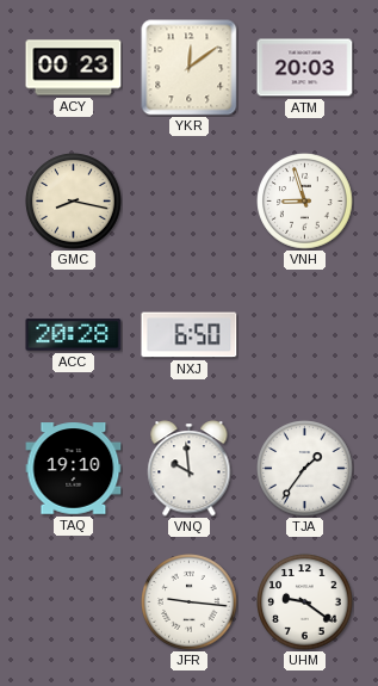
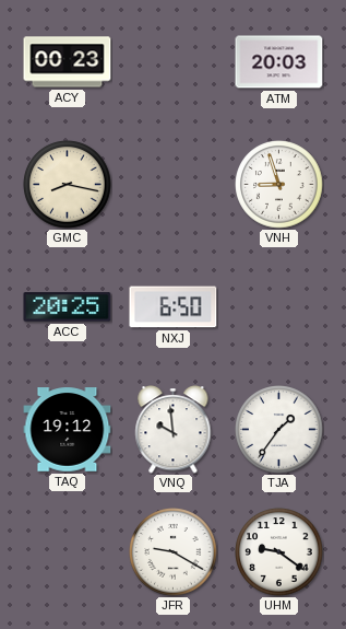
YKR: 12:09 -> none (190, 68)
ACC: 20:28 -> 20:25 (68, 307)
TAQ: 19:10 -> 19:12 (68, 430)
JFR: 9:16 -> 9:20 (174, 552)
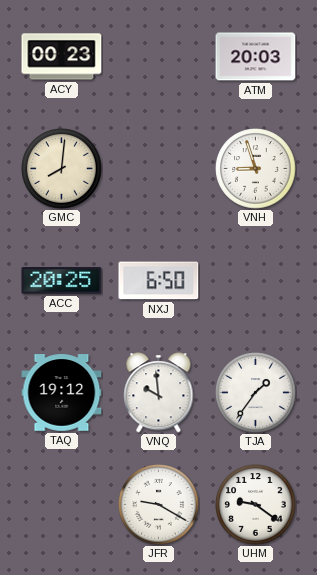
GMC: 8:17 -> 8:01 (62, 169)
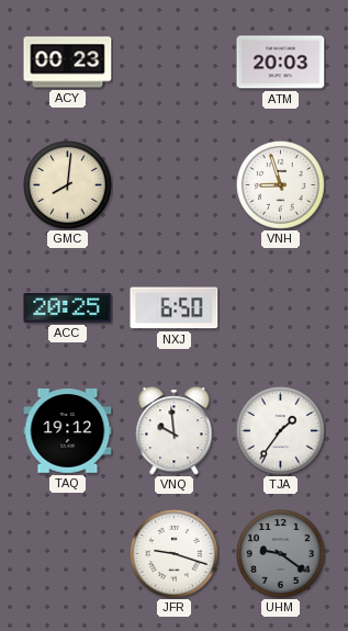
JFR: 9:20 -> 9:18 (175, 554)
UHM dial: white -> grey (281, 554)
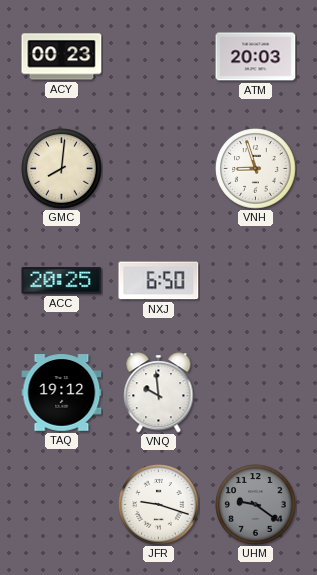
TJA: 1:36 -> none (281, 431)
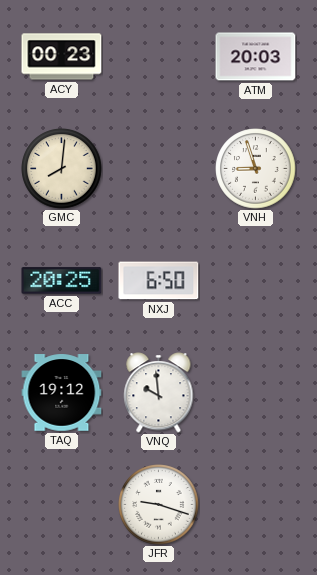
UHM: 9:21 -> none (256, 505)
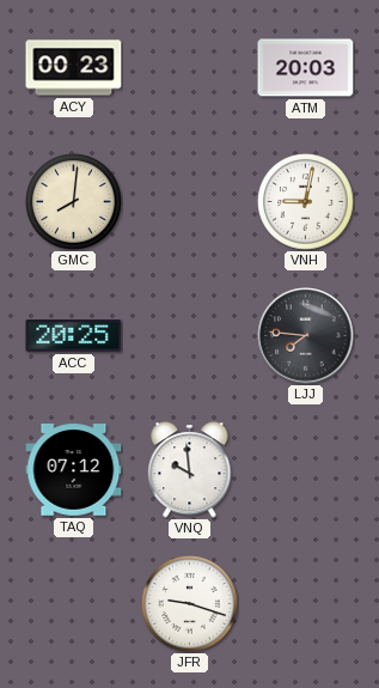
VNH: 8:57 -> 9:02 (306, 202)
NXJ: 6:50 -> none (159, 281)
LJJ: none -> 7:46 (306, 336)
TAQ: 19:12 -> 07:12 (74, 470)
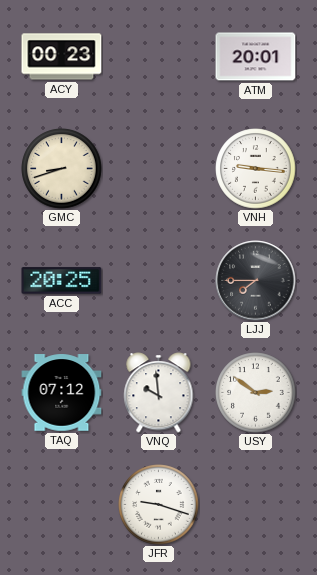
ATM: 20:03 -> 20:01 (256, 57)
GMC: 8:01 -> 8:42 (62, 169)
VNH: 9:02 -> 9:16 (256, 169)
LJJ: 7:46 -> 7:45 (256, 281)
USY: none -> 2:51 (256, 393)
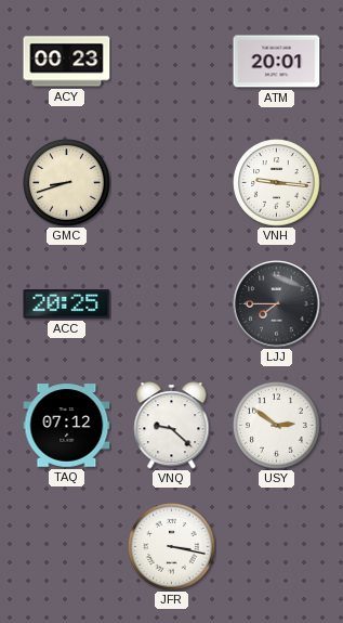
VNQ: 9:59 -> 9:22 (172, 426)
JFR: 9:18 -> 3:17 (172, 547)
